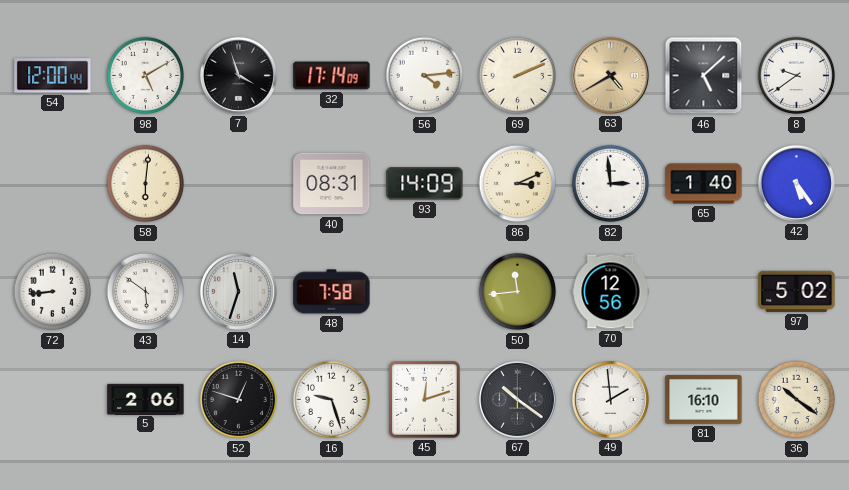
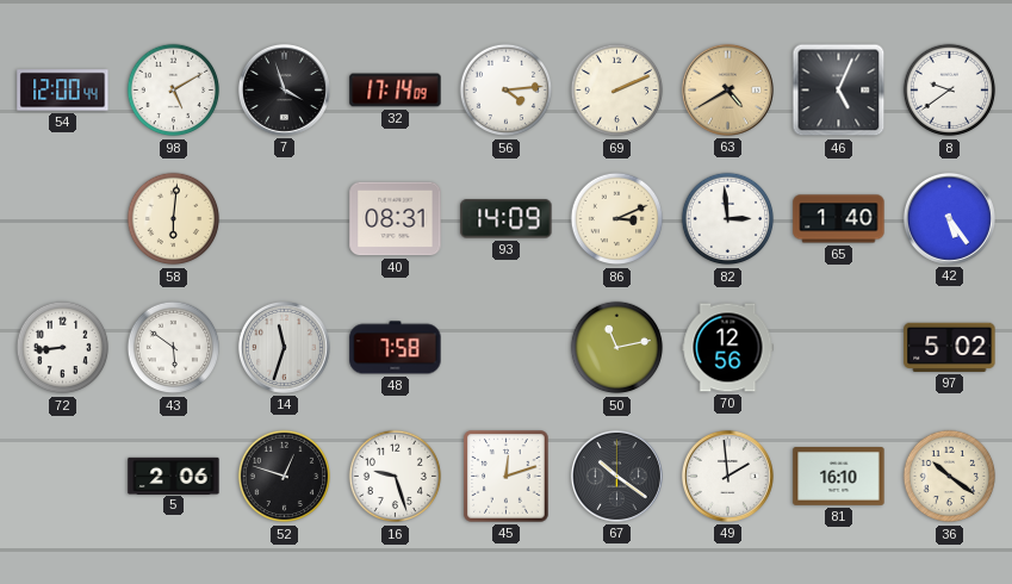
46: 5:08 -> 5:04 (839, 91)
50: 11:44 -> 11:13 (617, 348)
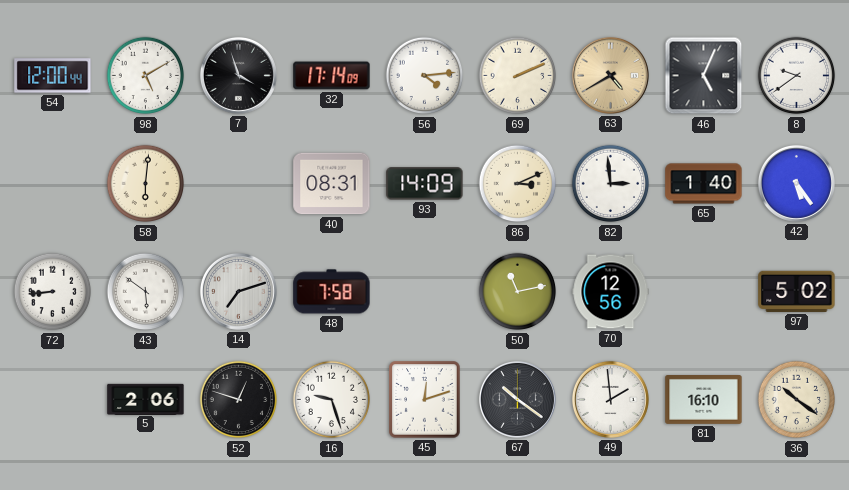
14: 11:33 -> 7:12 (238, 291)
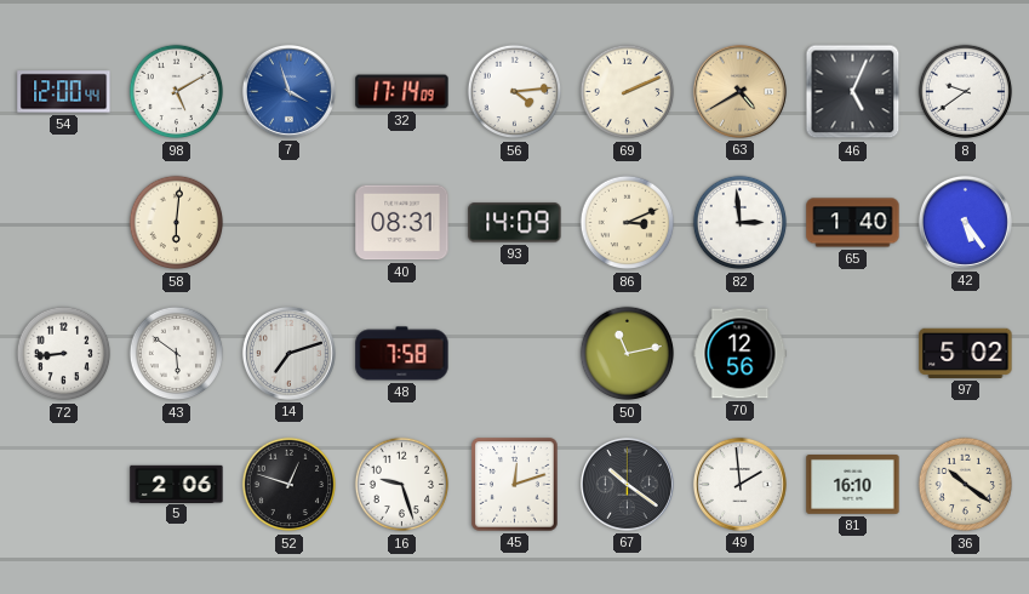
7 dial: black -> blue (288, 91)
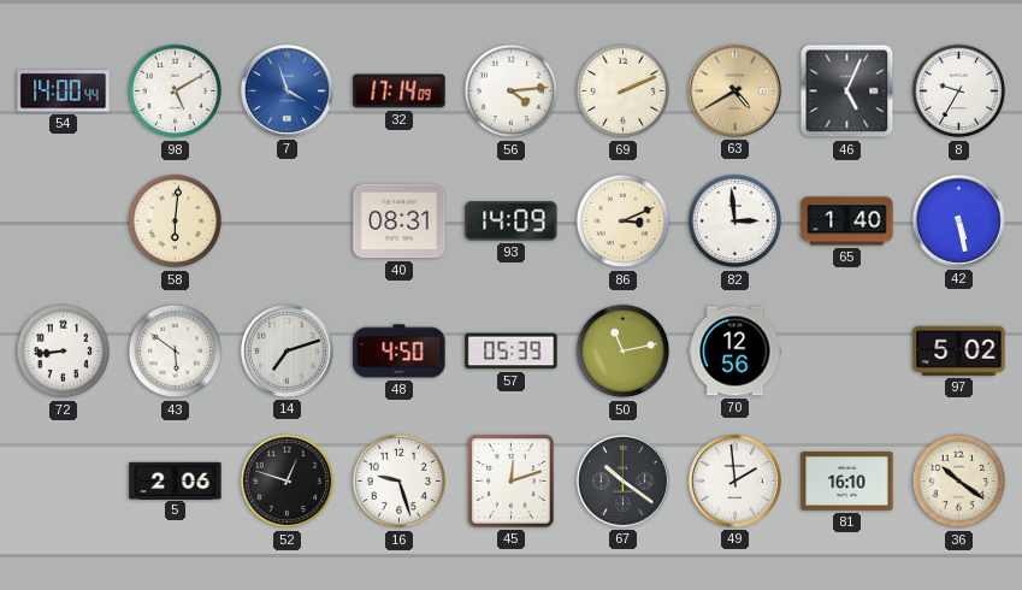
54: 12:00 -> 14:00 (64, 92)
8: 9:39 -> 9:35 (959, 92)
42: 5:24 -> 5:28 (958, 220)
48: 7:58 -> 4:50 (400, 352)
57: none -> 05:39 (512, 352)
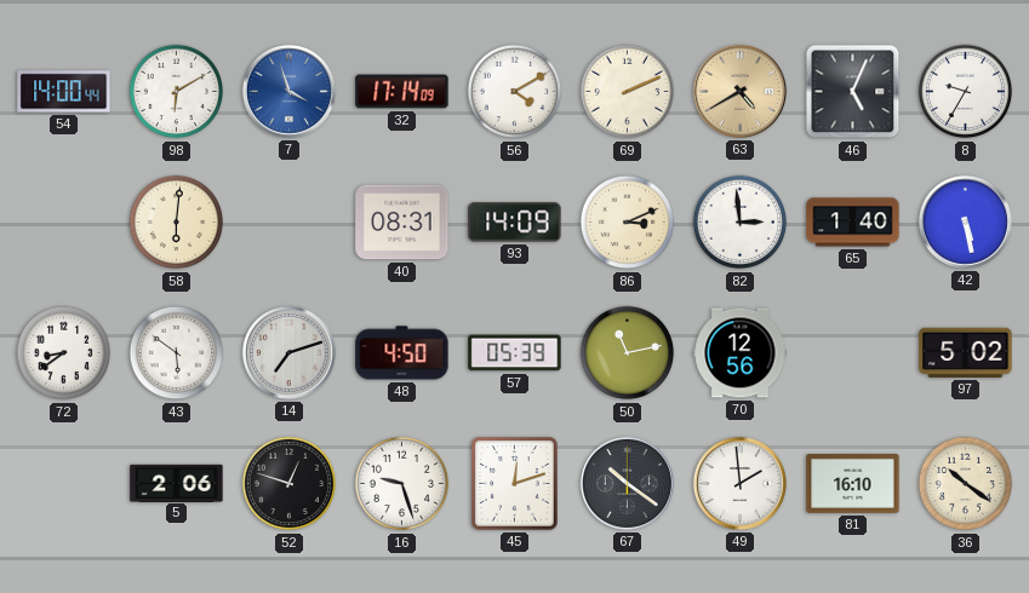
98: 5:10 -> 6:10 (177, 92)
56: 4:14 -> 4:10 (515, 92)
72: 8:44 -> 8:39 (64, 353)
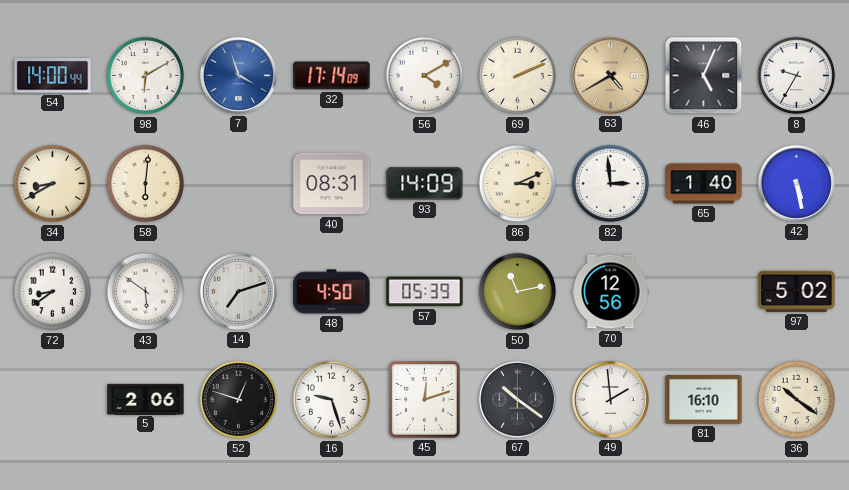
34: none -> 8:40 (53, 184)
